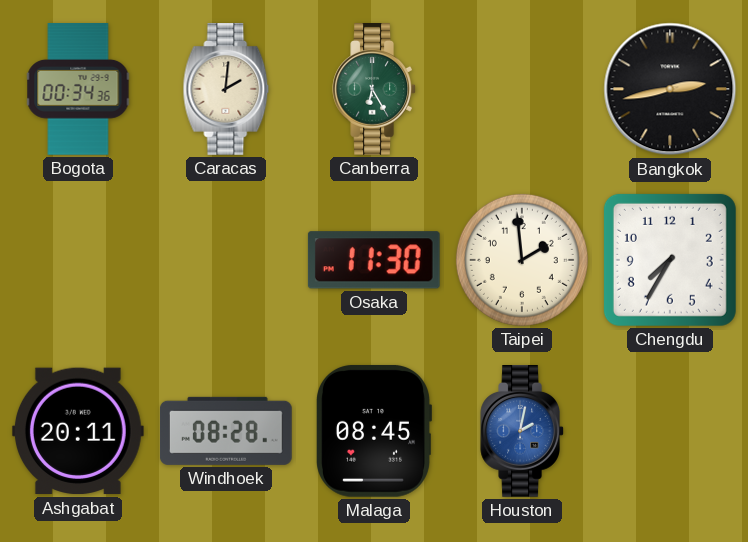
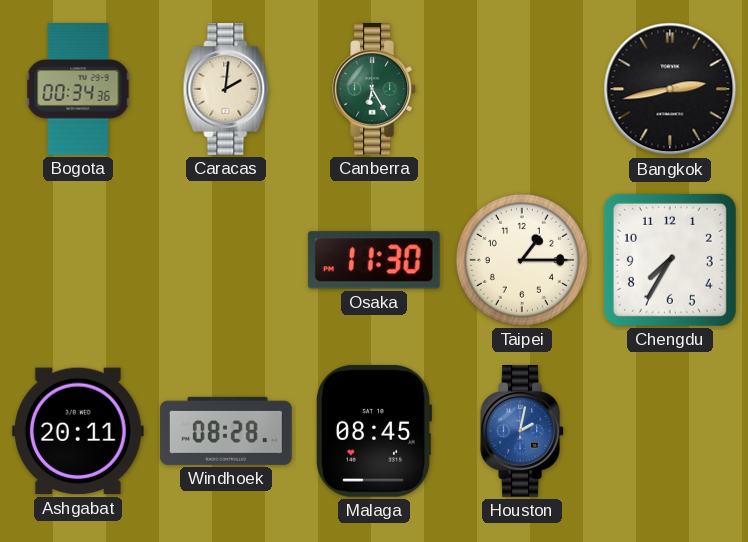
Taipei: 1:59 -> 1:15 (522, 260)
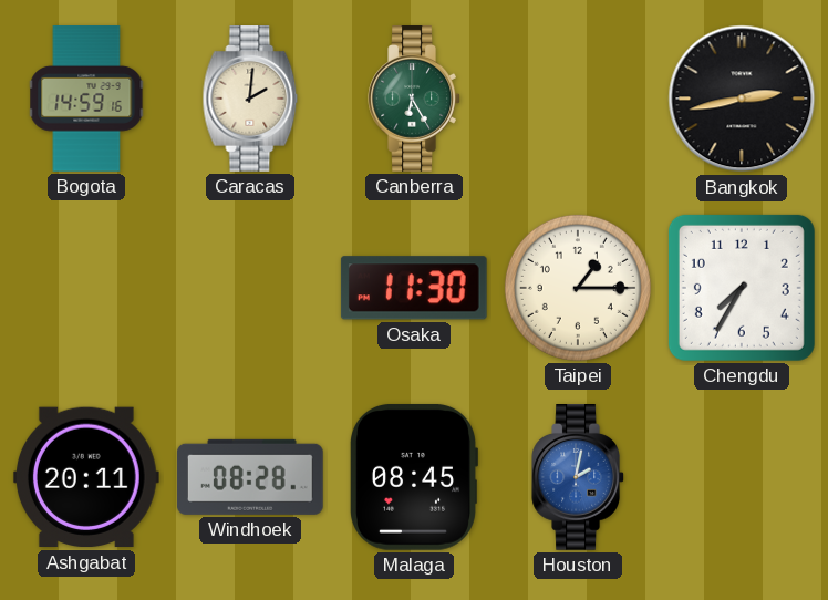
Bogota: 00:34 -> 14:59 (86, 100)
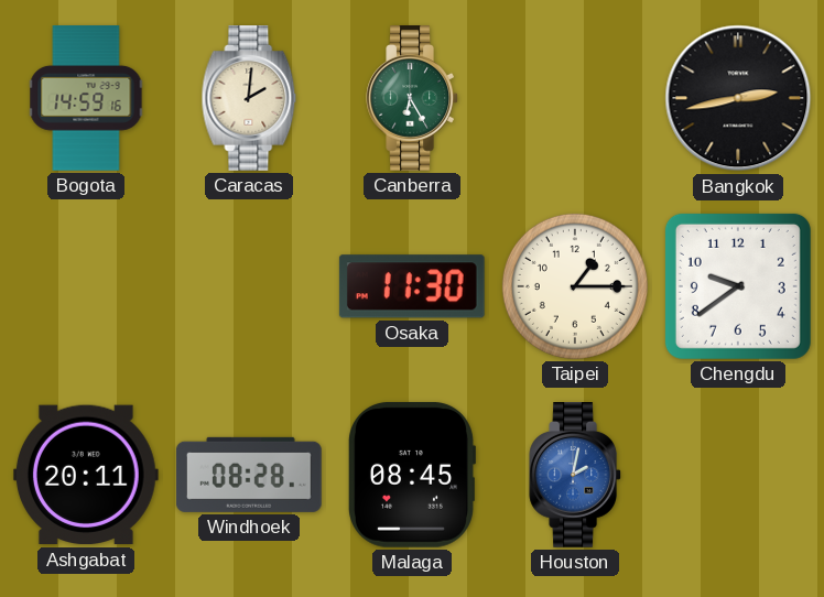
Chengdu: 7:35 -> 9:39 (738, 286)
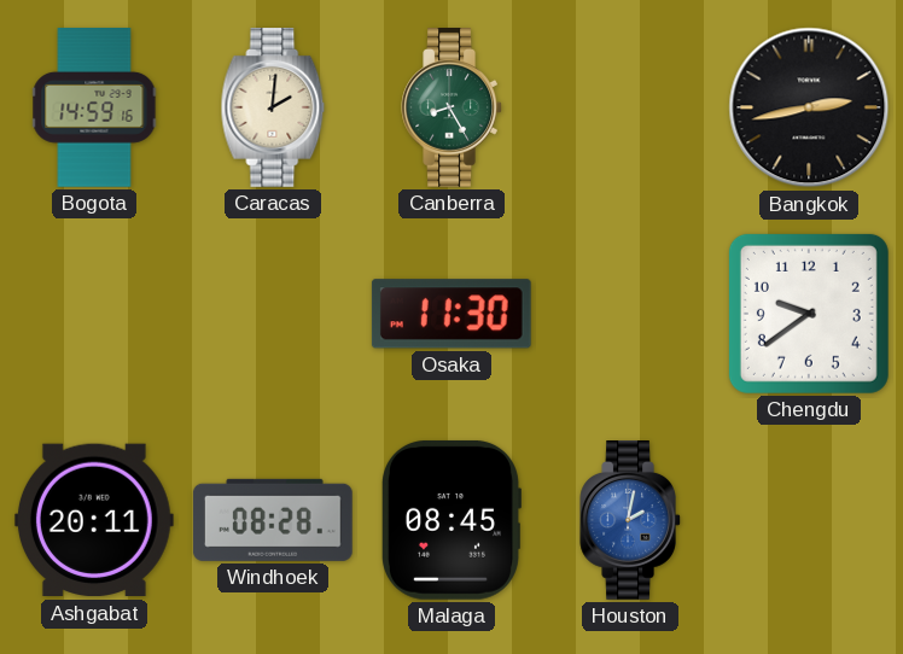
Canberra: 6:25 -> 8:25 (451, 109)
Taipei: 1:15 -> none (575, 286)
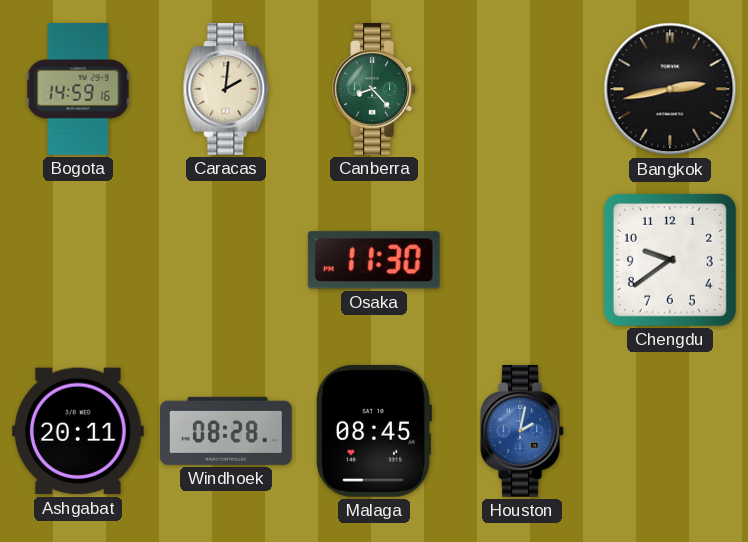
Canberra: 8:25 -> 8:23 (374, 90)
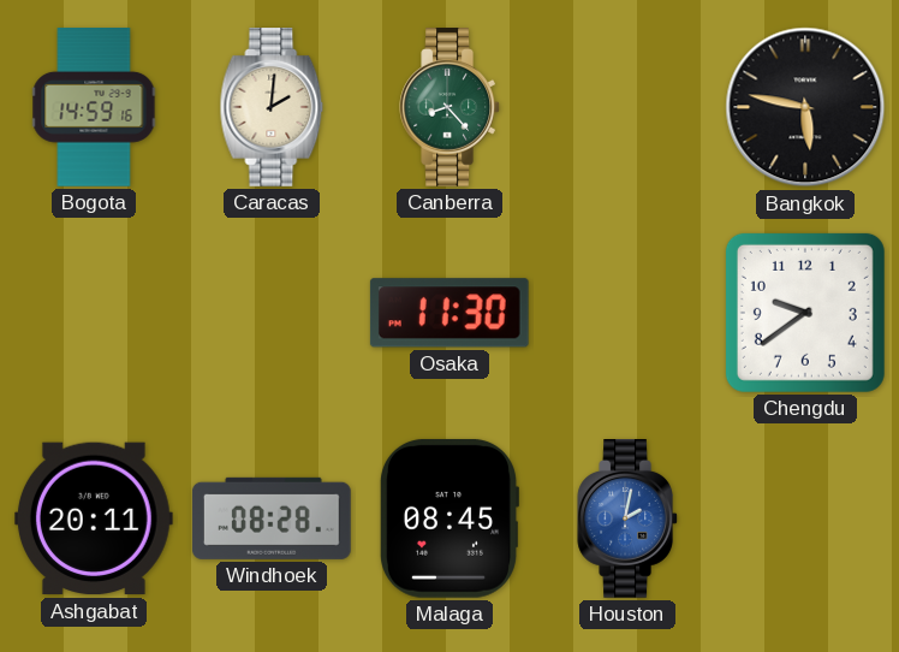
Bangkok: 2:43 -> 5:47 (805, 107)
